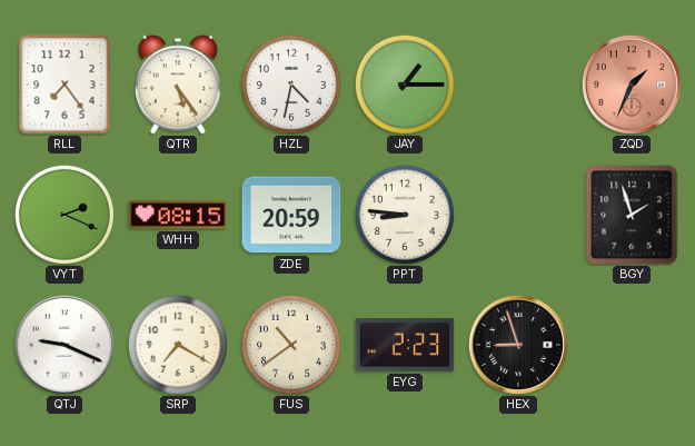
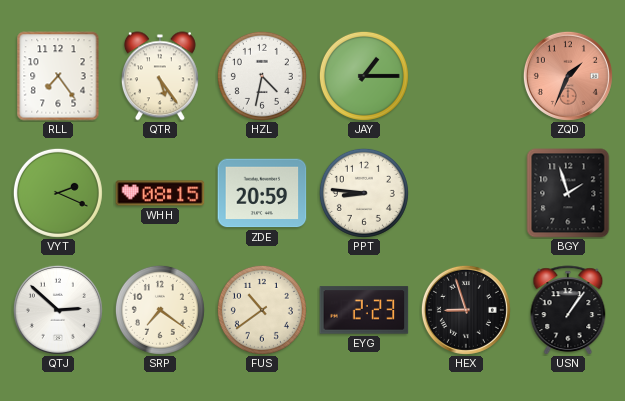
QTJ: 9:19 -> 2:52 (58, 310)
SRP: 7:20 -> 7:21 (160, 310)
USN: none -> 1:06 (568, 310)
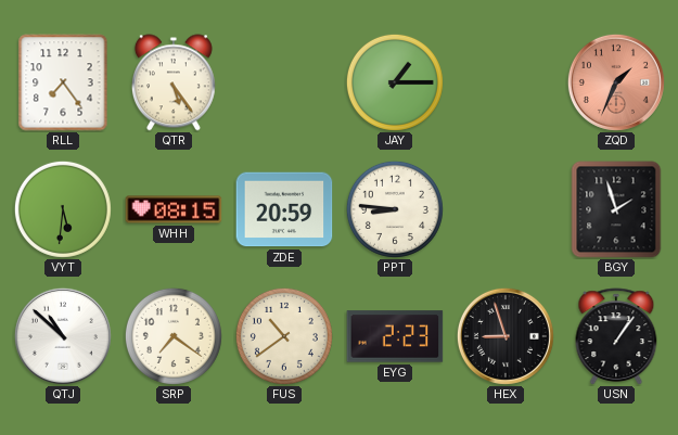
HZL: 4:32 -> none (262, 76)
VYT: 2:19 -> 5:31 (63, 209)
QTJ: 2:52 -> 10:52 (63, 336)
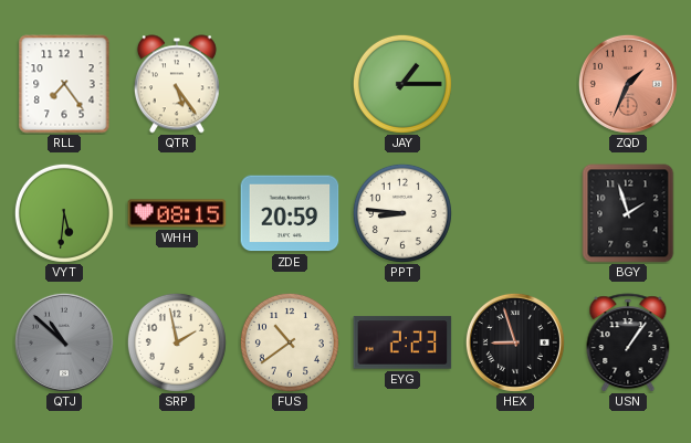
QTJ dial: white -> grey (64, 342)
SRP: 7:21 -> 1:58 (177, 342)
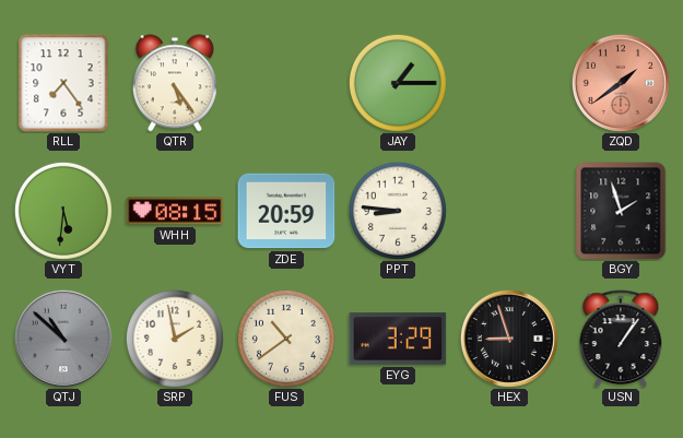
ZQD: 1:34 -> 1:39 (621, 83)
EYG: 2:23 -> 3:29 (398, 339)
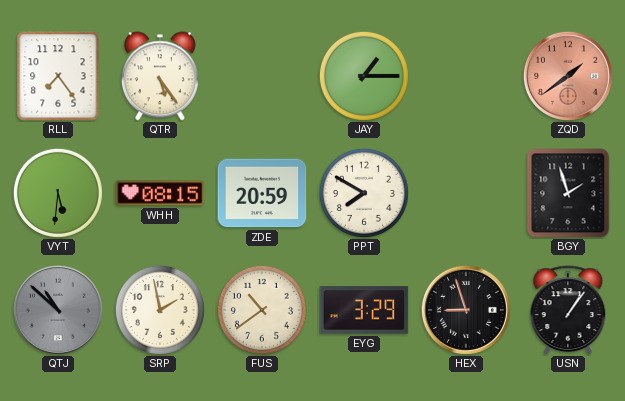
PPT: 8:46 -> 7:50 (364, 193)
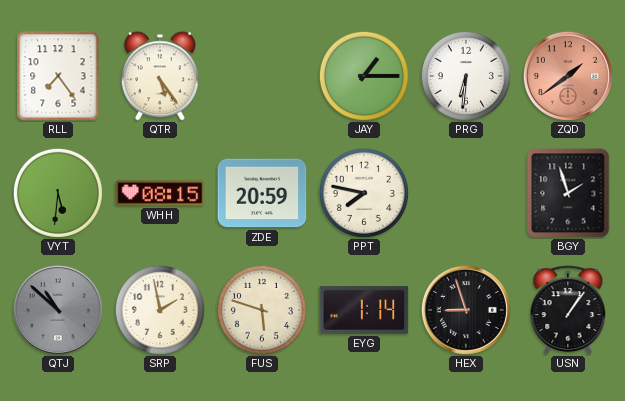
PRG: none -> 6:31 (466, 76)
PPT: 7:50 -> 7:47 (364, 193)
FUS: 10:39 -> 5:48 (262, 310)
EYG: 3:29 -> 1:14 (364, 310)
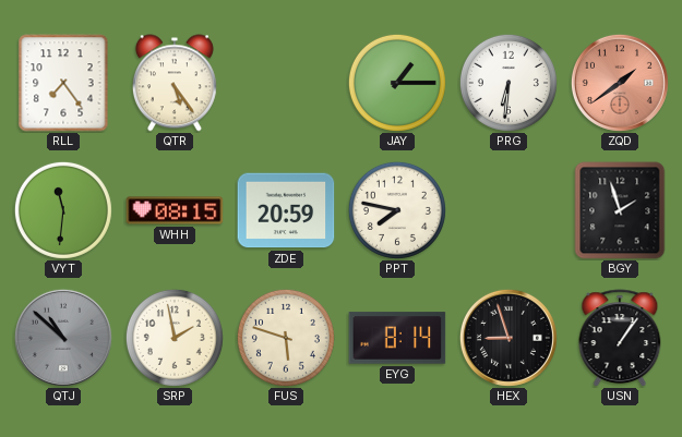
VYT: 5:31 -> 11:31 (63, 210)
EYG: 1:14 -> 8:14 (397, 338)
